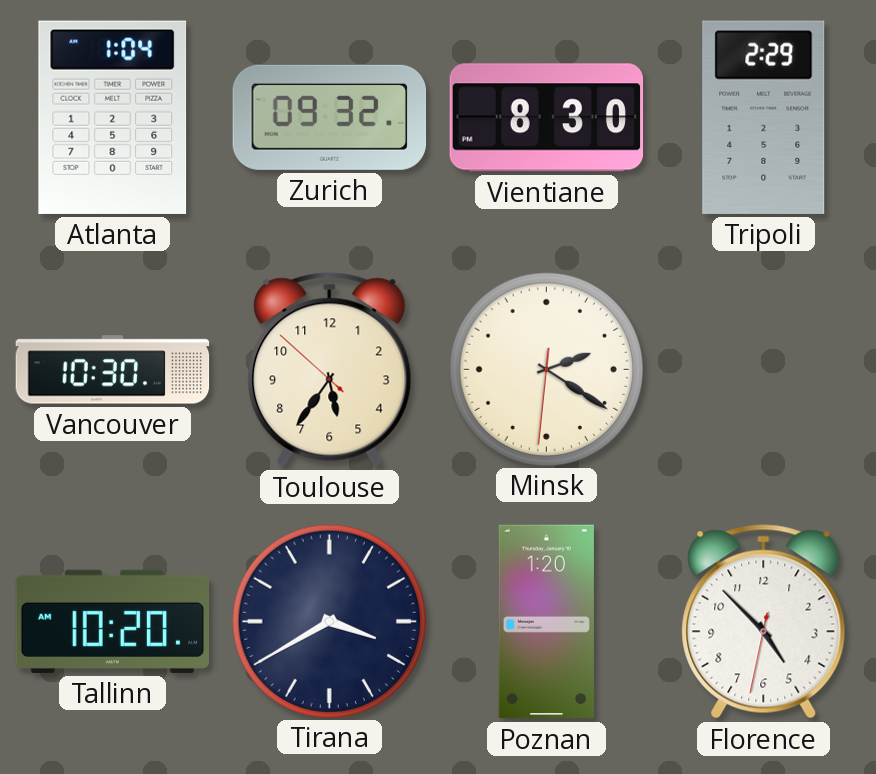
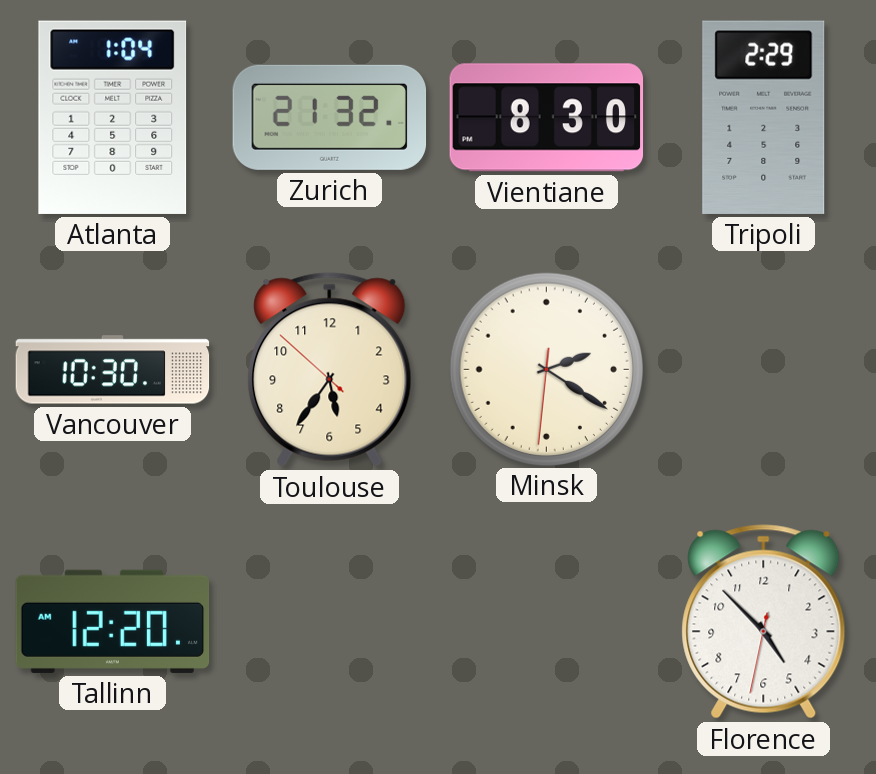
Zurich: 09:32 -> 21:32 (330, 117)
Tallinn: 10:20 -> 12:20 (113, 621)
Tirana: 3:40 -> none (329, 621)
Poznan: 1:20 -> none (546, 622)
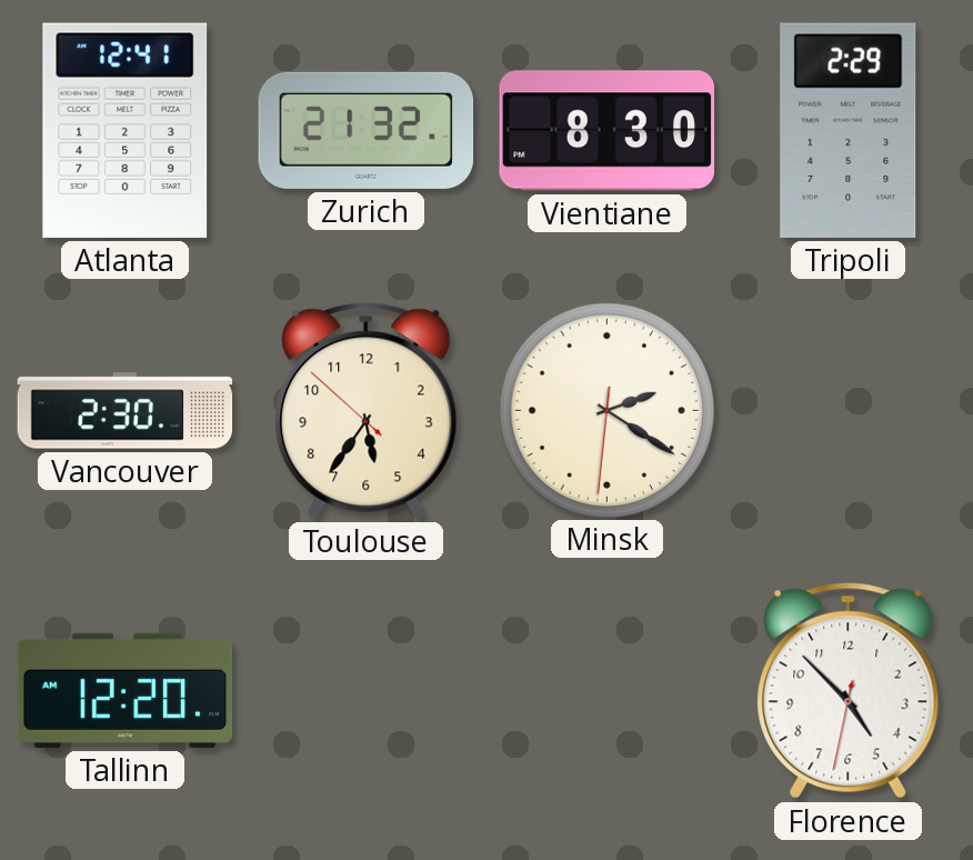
Atlanta: 1:04 -> 12:41 (126, 130)
Vancouver: 10:30 -> 2:30 (126, 411)
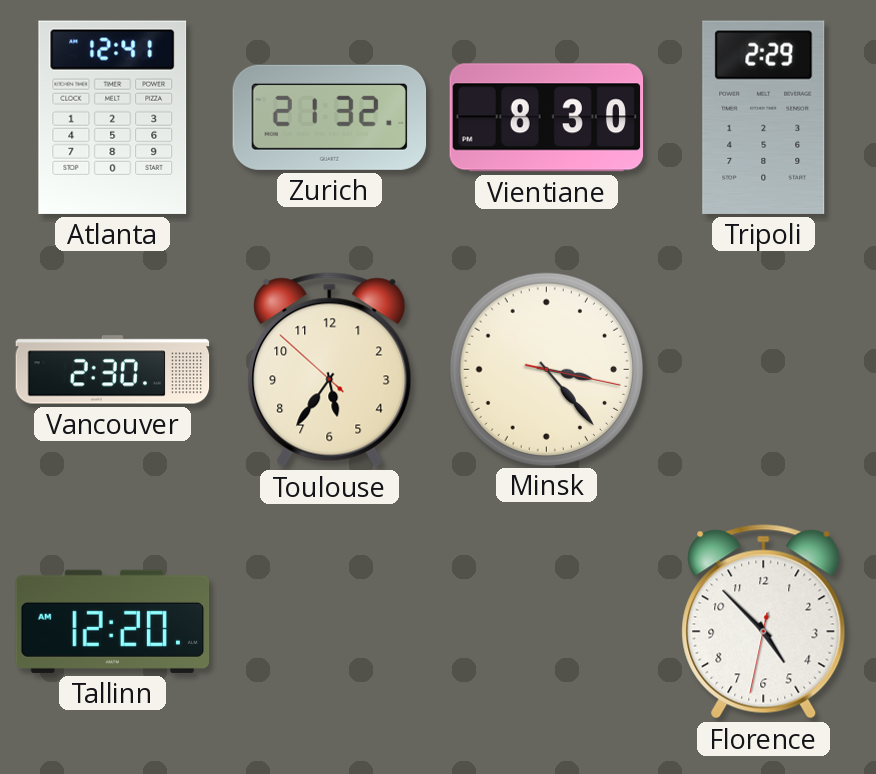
Minsk: 2:20 -> 3:23 (546, 369)
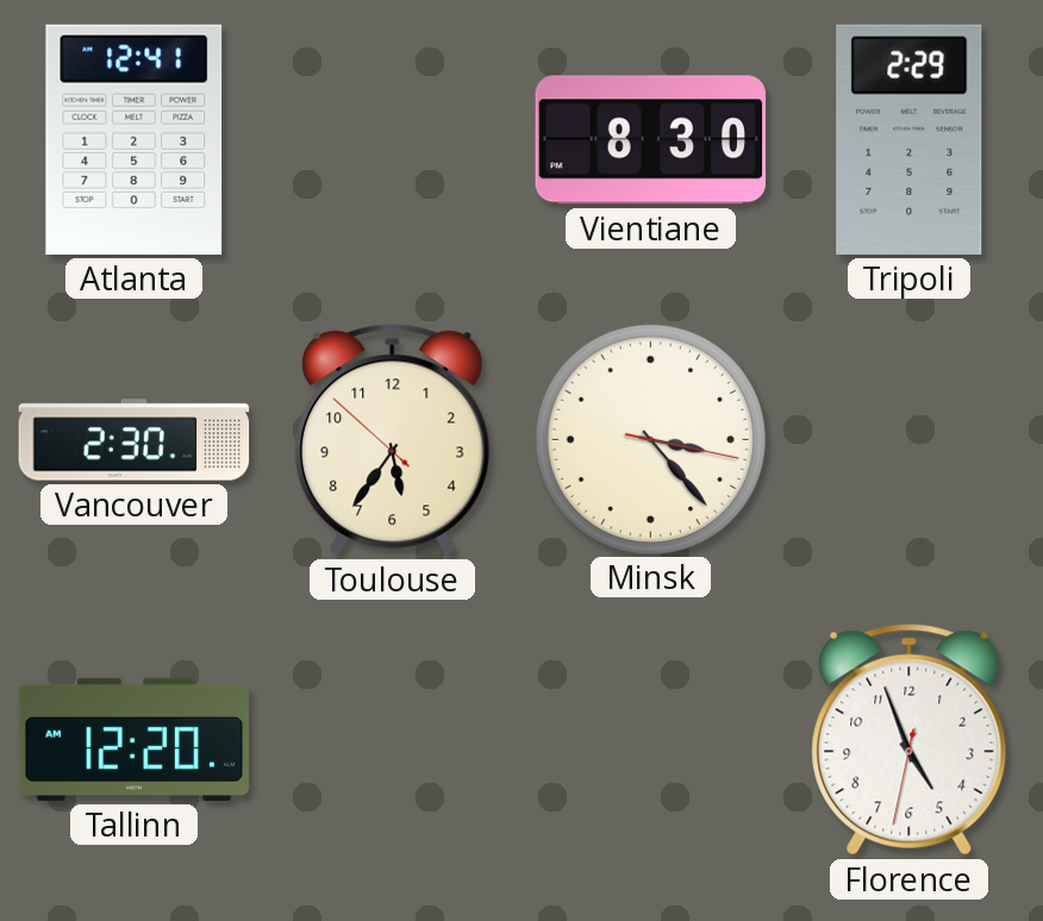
Zurich: 21:32 -> none (330, 117)
Florence: 4:52 -> 4:56 (910, 740)
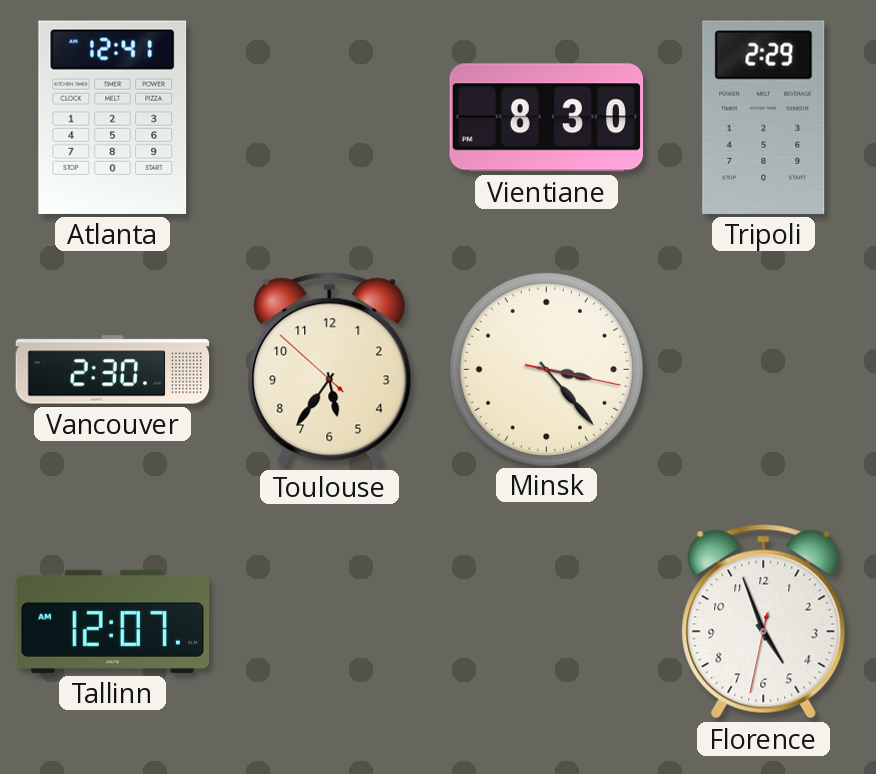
Tallinn: 12:20 -> 12:07 (113, 621)
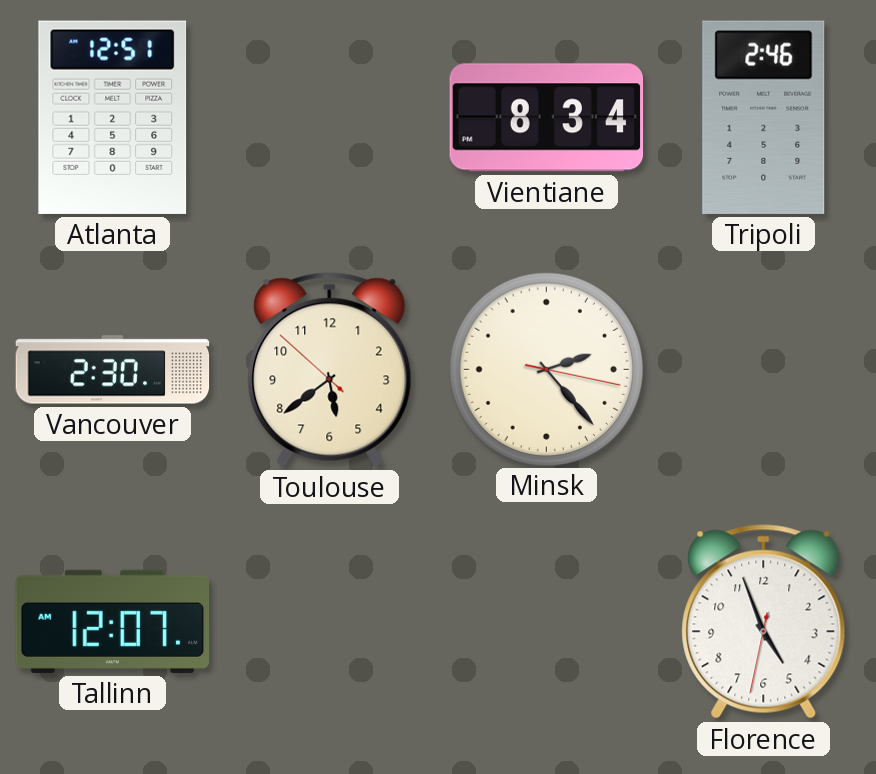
Atlanta: 12:41 -> 12:51 (113, 117)
Vientiane: 8:30 -> 8:34 (547, 118)
Tripoli: 2:29 -> 2:46 (764, 117)
Toulouse: 5:35 -> 5:38 (330, 370)
Minsk: 3:23 -> 2:23 (546, 369)
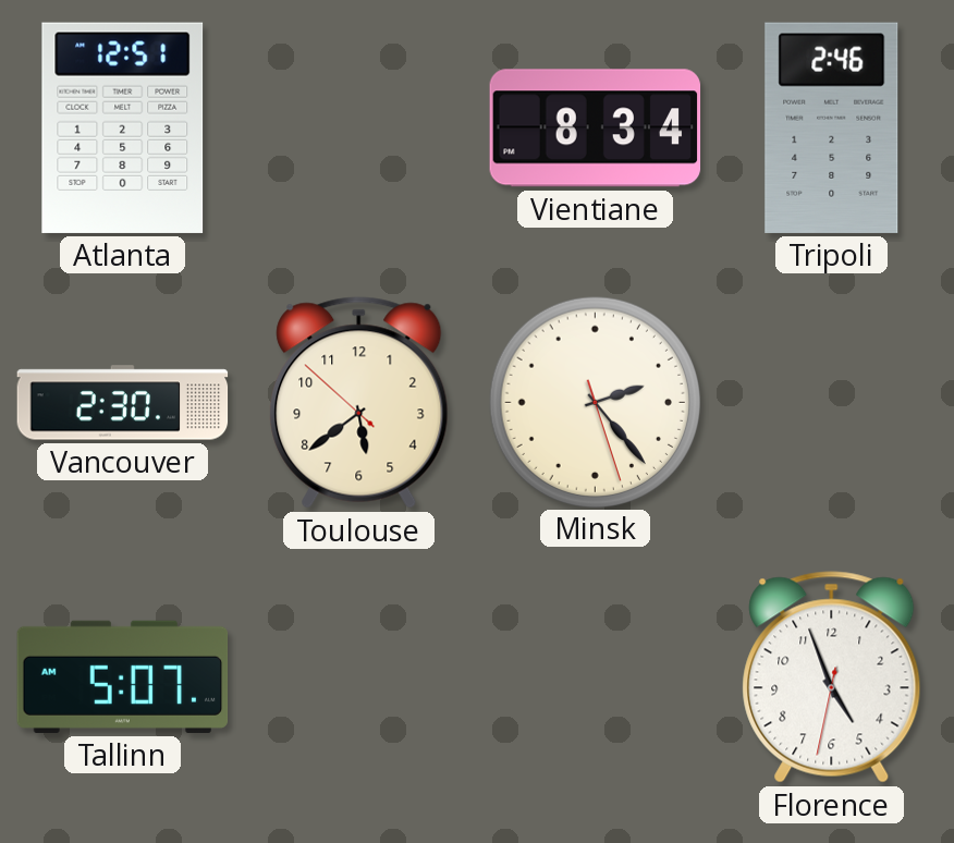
Minsk: 2:23:17 -> 2:23:27 (595, 402)
Tallinn: 12:07 -> 5:07 (123, 676)
